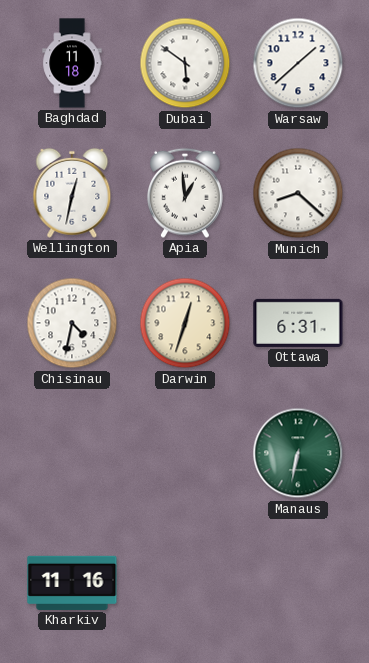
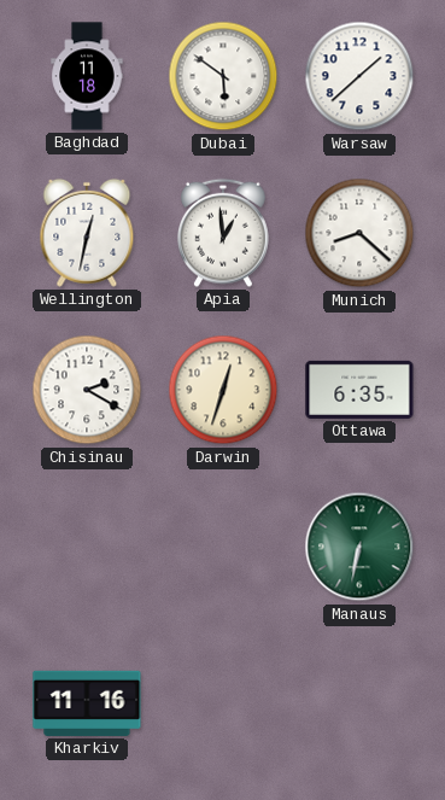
Chisinau: 4:32 -> 2:20 (87, 390)
Ottawa: 6:31 -> 6:35 (359, 390)
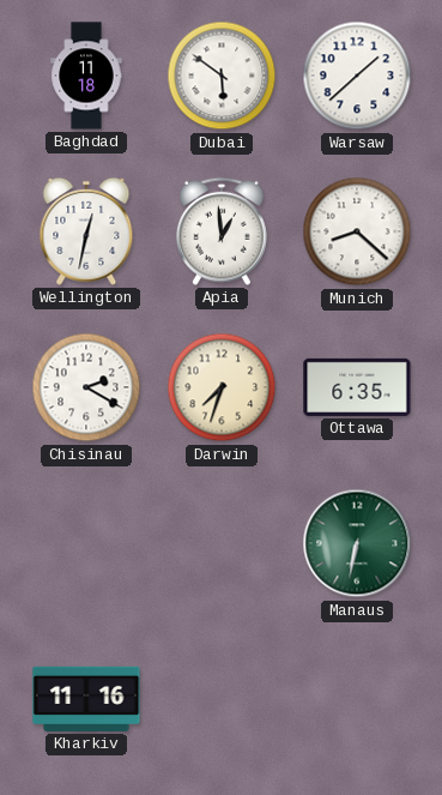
Darwin: 12:33 -> 7:33 (222, 387)
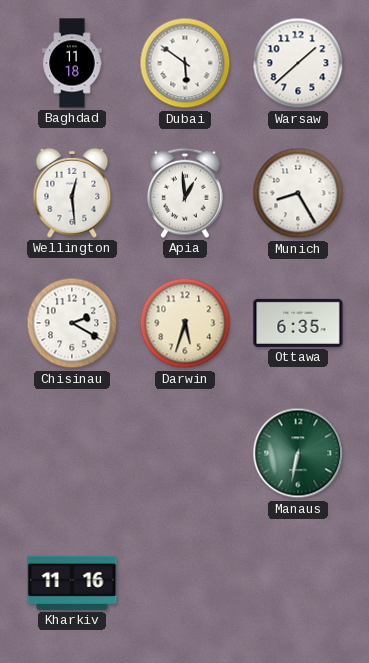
Wellington: 12:32 -> 12:29 (72, 193)
Munich: 8:22 -> 8:25 (298, 193)
Darwin: 7:33 -> 5:33 (185, 323)
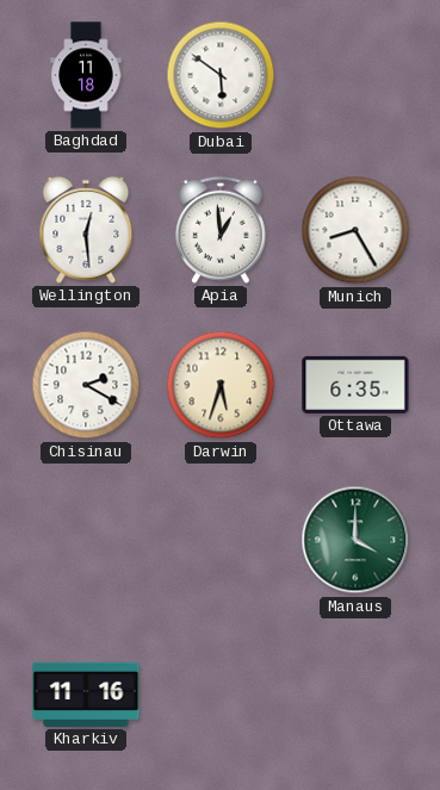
Warsaw: 1:38 -> none (298, 63)
Manaus: 6:32 -> 4:00 (355, 540)
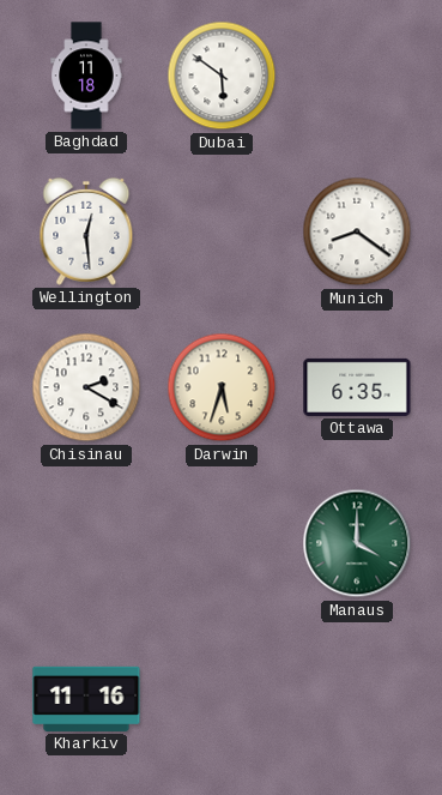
Apia: 12:59 -> none (222, 230)
Munich: 8:25 -> 8:21 (357, 231)
